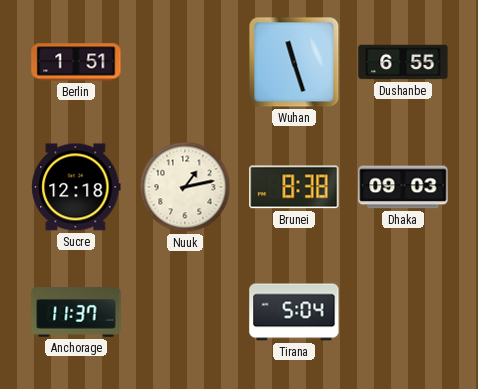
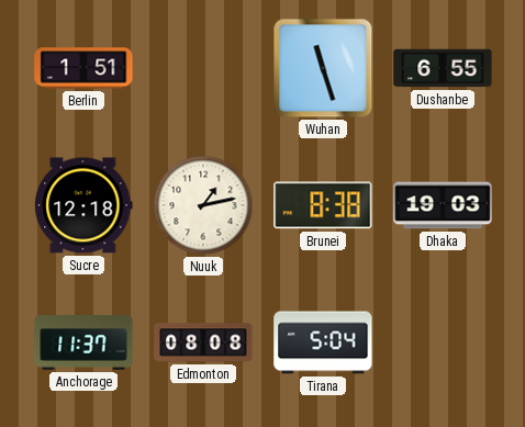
Dhaka: 09:03 -> 19:03 (443, 205)
Edmonton: none -> 08:08 (203, 342)
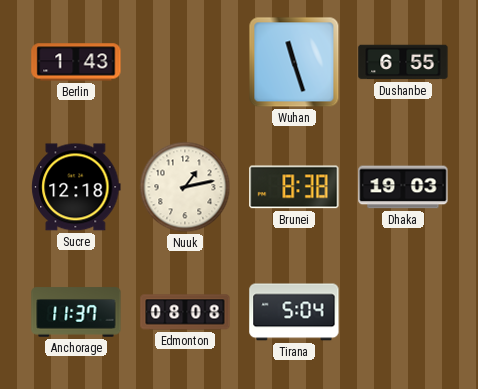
Berlin: 1:51 -> 1:43 (76, 62)
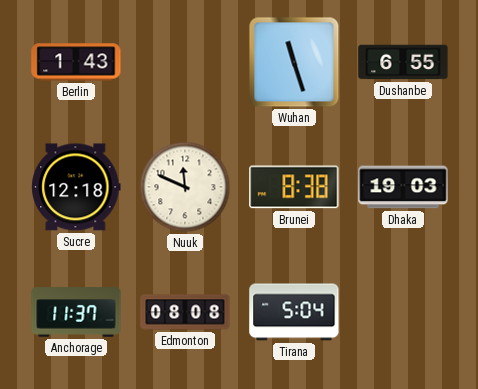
Nuuk: 1:13 -> 11:49 (185, 187)
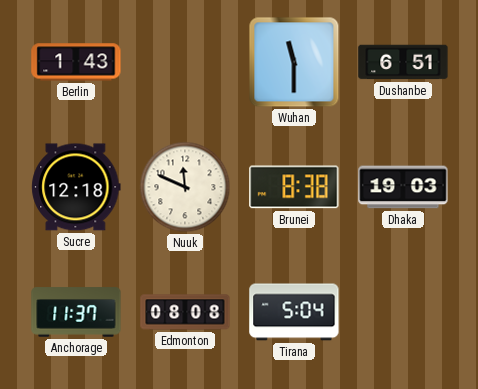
Wuhan: 11:27 -> 11:30 (294, 62)
Dushanbe: 6:55 -> 6:51 (403, 62)
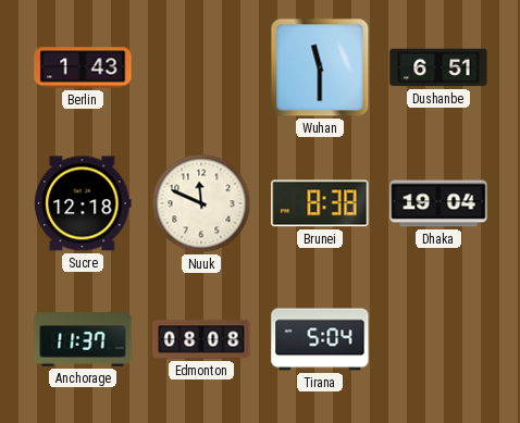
Dhaka: 19:03 -> 19:04 (438, 203)
